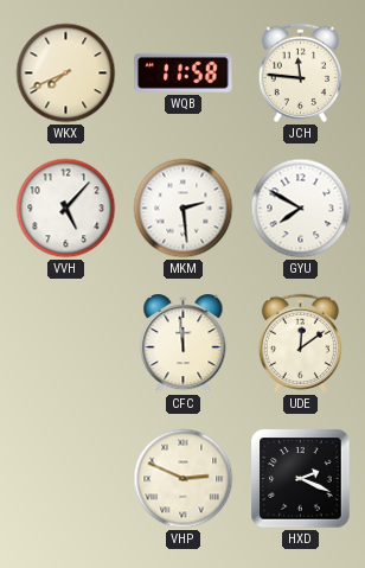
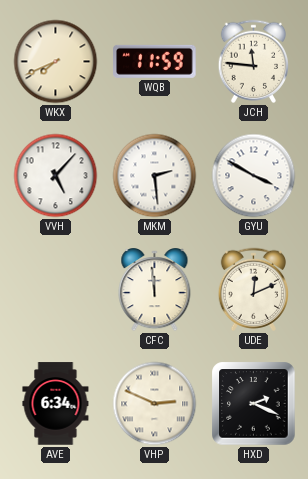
WQB: 11:58 -> 11:59 (155, 61)
GYU: 7:50 -> 3:50 (254, 176)
UDE: 12:09 -> 12:11 (253, 289)
AVE: none -> 6:34 (56, 404)
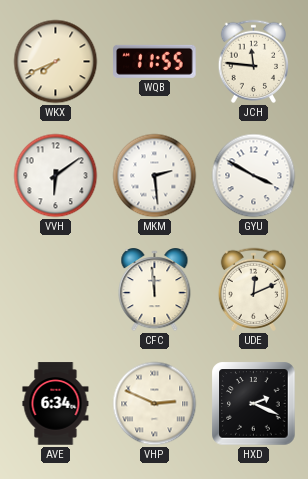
WQB: 11:59 -> 11:55 (155, 61)
VVH: 5:07 -> 6:09 (56, 176)
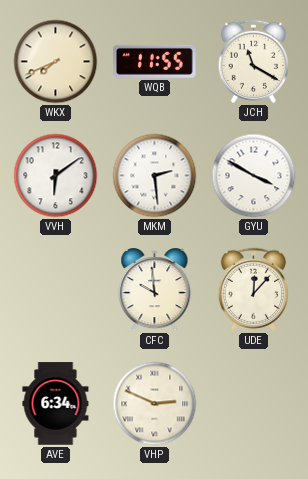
JCH: 11:46 -> 11:20 (253, 61)
CFC: 11:59 -> 9:59 (155, 290)
UDE: 12:11 -> 12:07 (253, 289)
HXD: 2:19 -> none (254, 404)
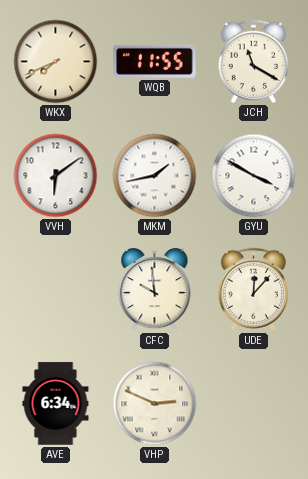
MKM: 2:29 -> 1:43 (155, 176)
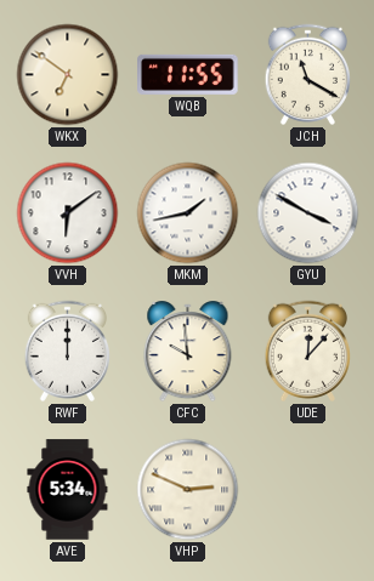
WKX: 7:41 -> 6:51 (68, 75)
RWF: none -> 12:00 (67, 351)
AVE: 6:34 -> 5:34 (68, 490)
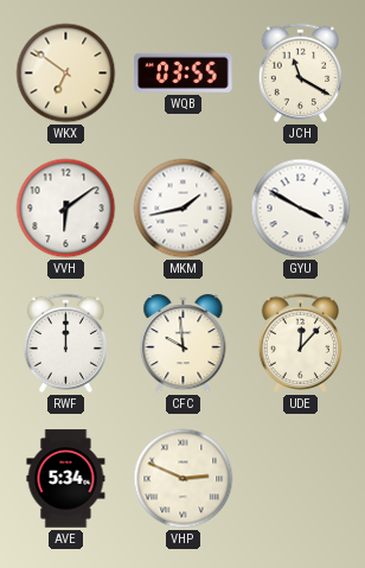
WQB: 11:55 -> 03:55 (184, 72)
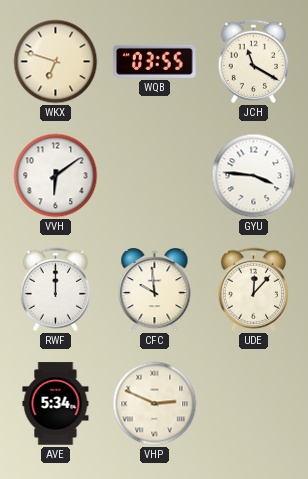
WKX: 6:51 -> 6:48 (56, 62)
MKM: 1:43 -> none (184, 209)
GYU: 3:50 -> 3:46 (254, 176)
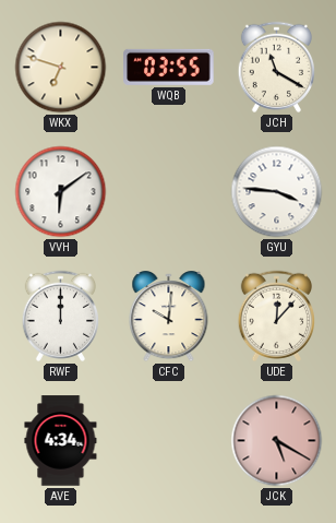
CFC: 9:59 -> 10:01 (169, 317)
AVE: 5:34 -> 4:34 (61, 441)
VHP: 2:49 -> none (155, 404)
JCK: none -> 5:20 (277, 441)
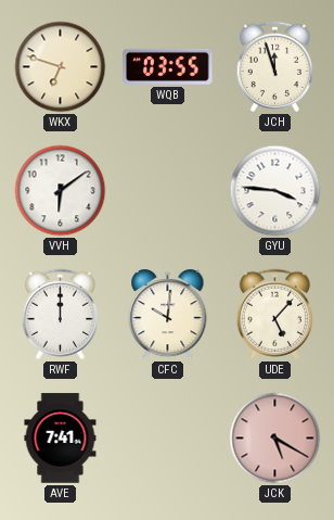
JCH: 11:20 -> 11:57 (274, 66)
UDE: 12:07 -> 5:07 (274, 314)
AVE: 4:34 -> 7:41 (61, 439)
